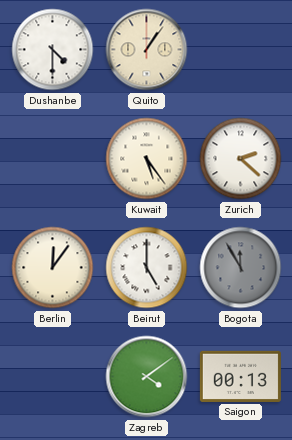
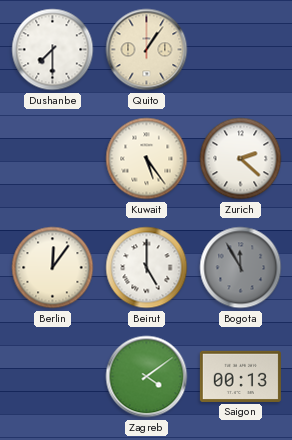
Dushanbe: 4:30 -> 7:30 (53, 50)
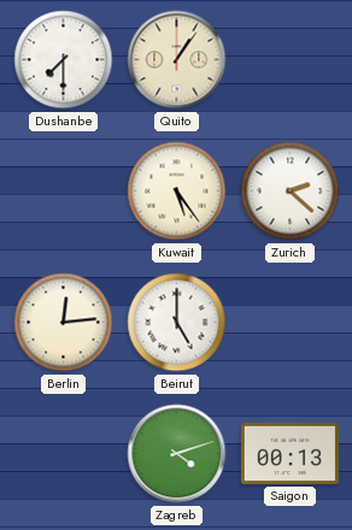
Berlin: 12:06 -> 12:14 (64, 323)
Bogota: 11:55 -> none (241, 268)
Zagreb: 4:09 -> 4:12 (177, 454)
